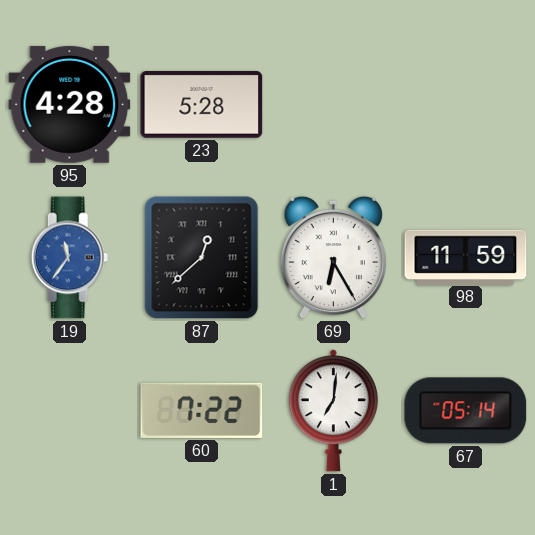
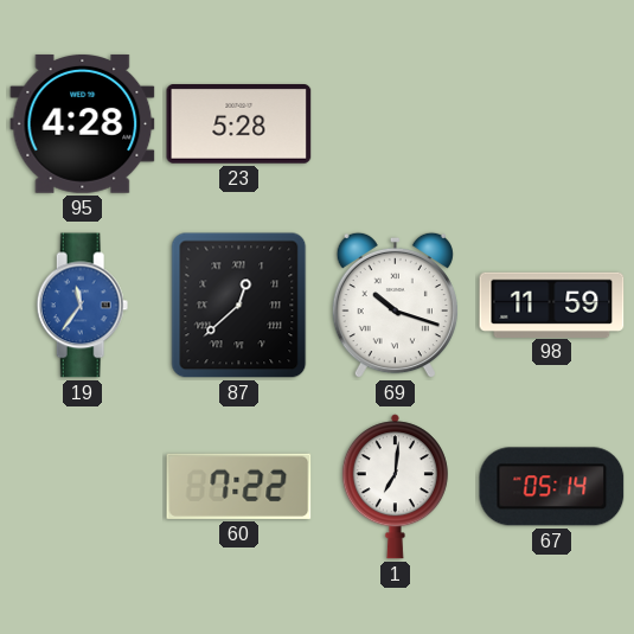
69: 6:25 -> 10:18 (395, 306)
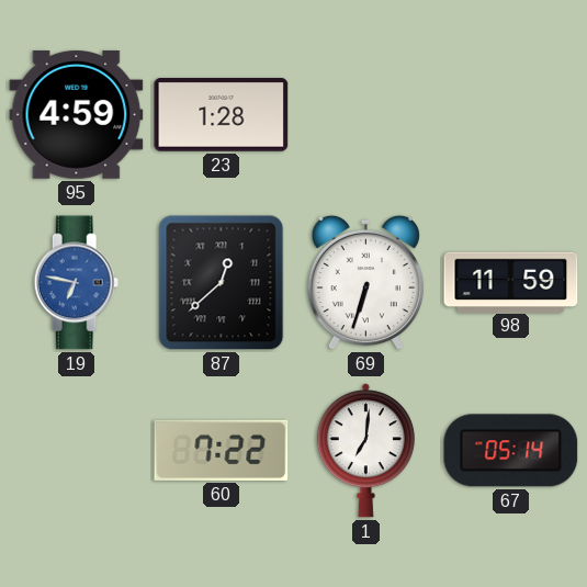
95: 4:28 -> 4:59 (77, 114)
23: 5:28 -> 1:28 (222, 115)
19: 11:36 -> 6:47 (77, 283)
69: 10:18 -> 6:33 (365, 283)
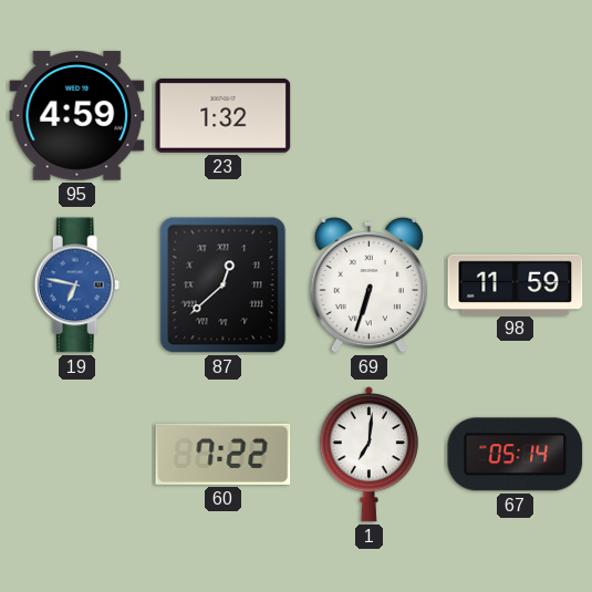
23: 1:28 -> 1:32 (224, 116)
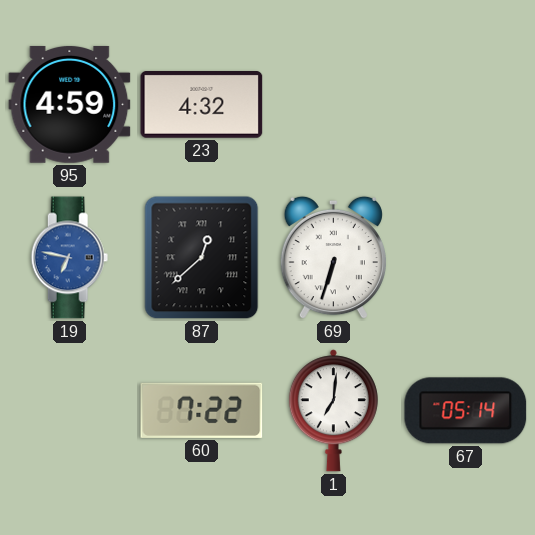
23: 1:32 -> 4:32 (202, 105)
98: 11:59 -> none (516, 284)
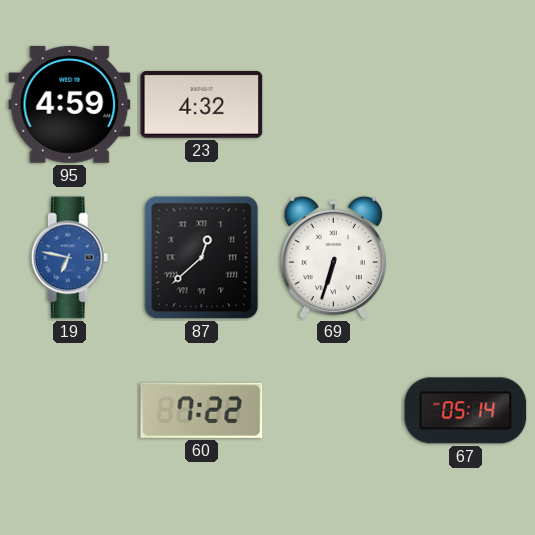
1: 7:01 -> none (333, 411)
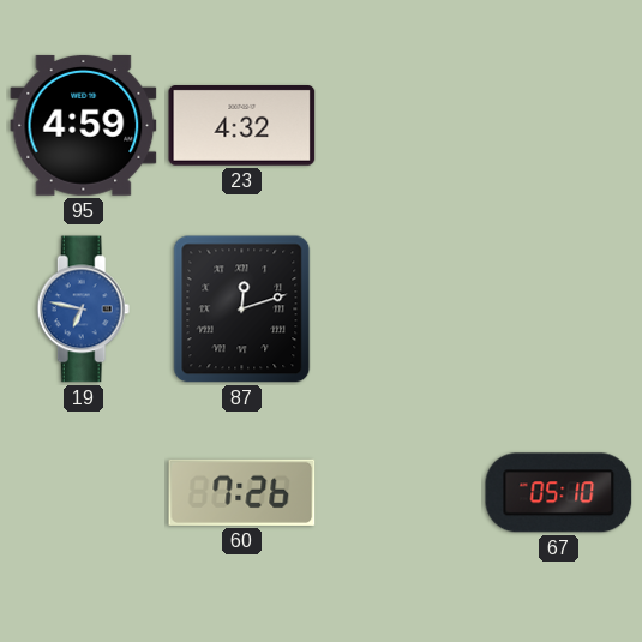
87: 12:38 -> 12:12 (242, 310)
69: 6:33 -> none (333, 258)
60: 7:22 -> 7:26 (242, 492)
67: 05:14 -> 05:10 (559, 493)
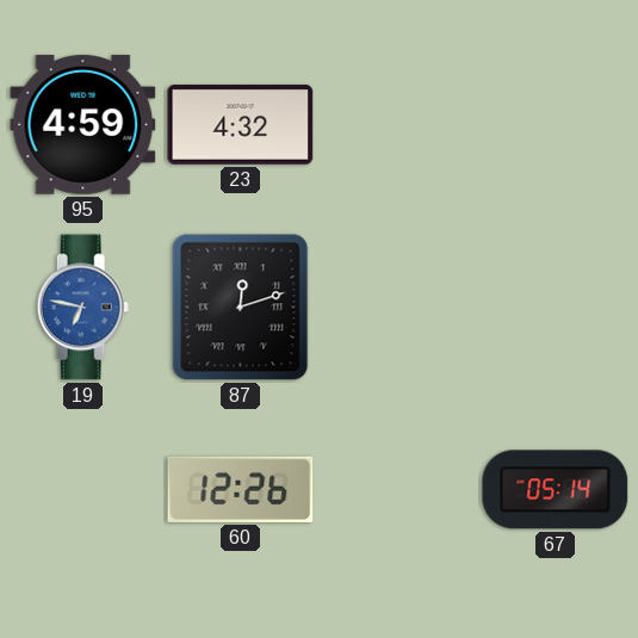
60: 7:26 -> 12:26 (241, 489)
67: 05:10 -> 05:14 (556, 490)
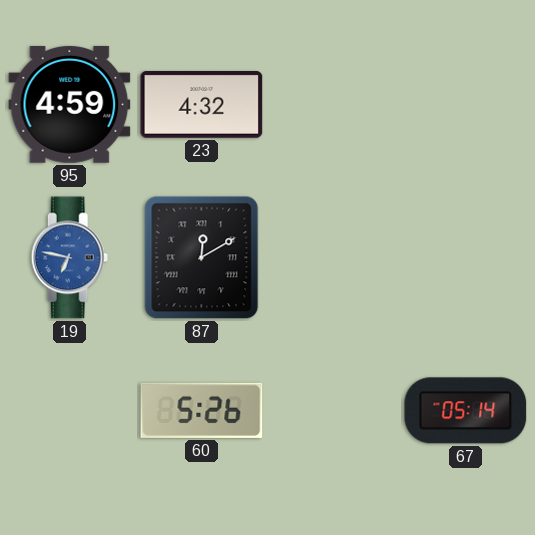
87: 12:12 -> 12:10 (202, 258)
60: 12:26 -> 5:26 (202, 410)
